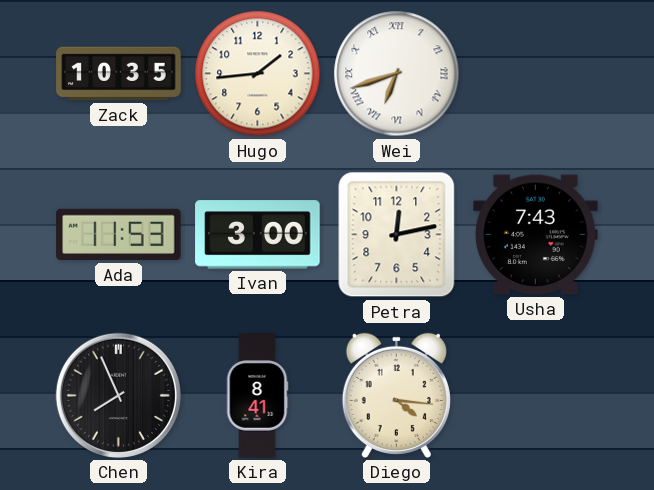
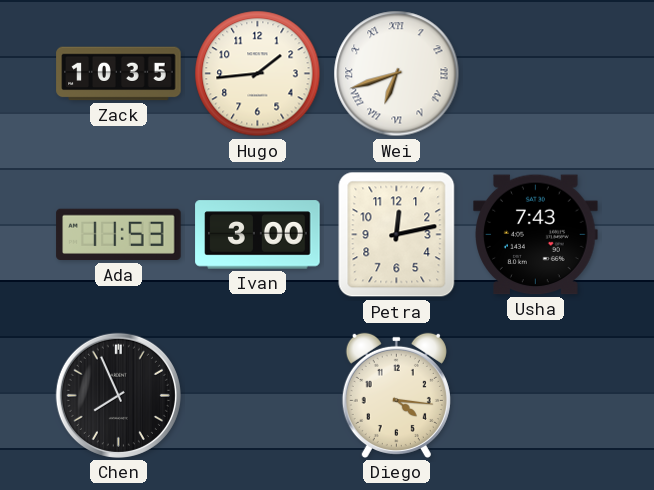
Kira: 8:41 -> none (257, 396)
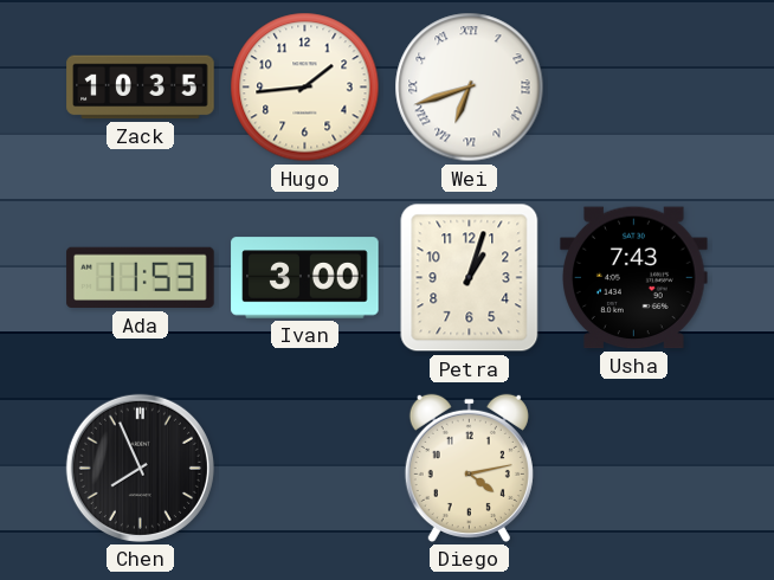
Petra: 12:13 -> 1:03 (470, 278)
Diego: 4:16 -> 4:13 (469, 468)
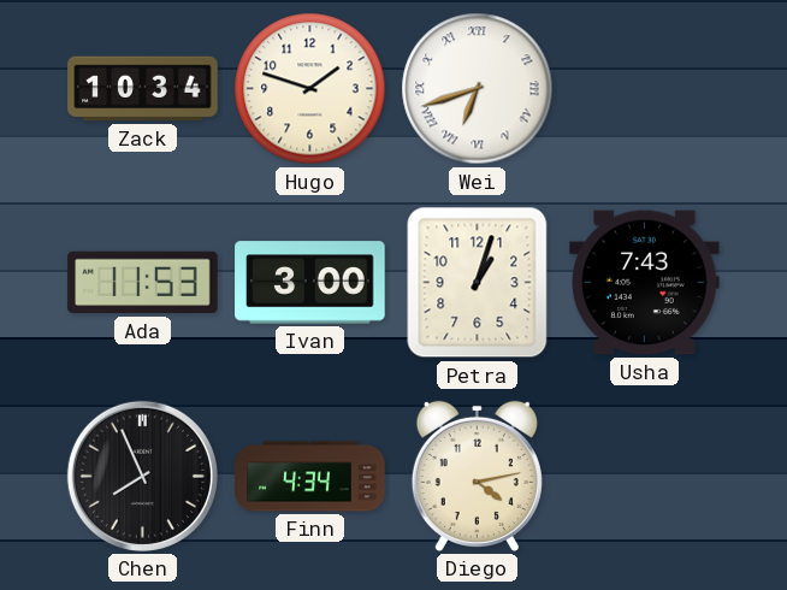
Zack: 10:35 -> 10:34 (143, 89)
Hugo: 1:44 -> 1:48 (310, 89)
Finn: none -> 4:34 (310, 477)
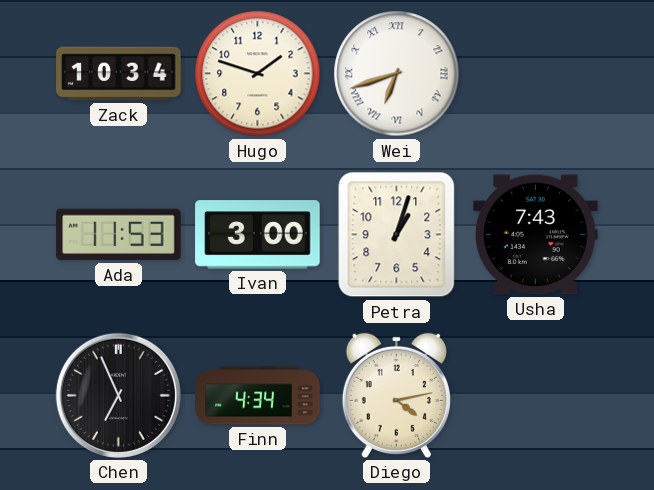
Chen: 7:56 -> 6:56 (118, 395)
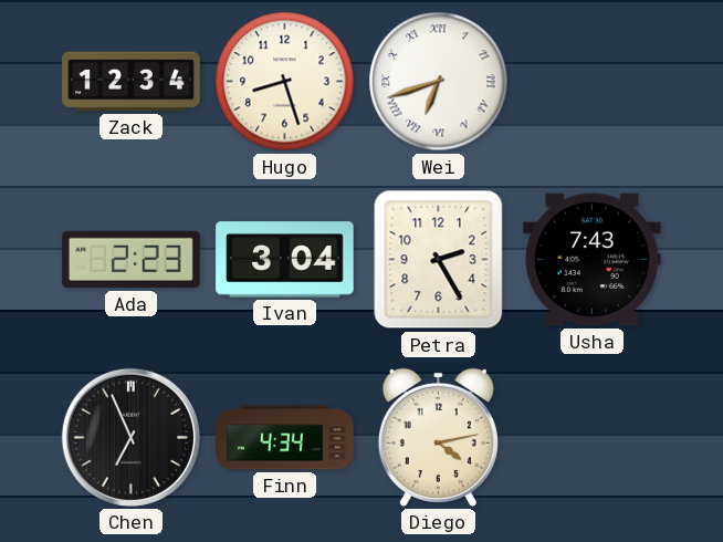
Zack: 10:34 -> 12:34 (132, 82)
Hugo: 1:48 -> 8:27 (285, 82)
Ada: 11:53 -> 2:23 (132, 260)
Ivan: 3:00 -> 3:04 (285, 260)
Petra: 1:03 -> 2:25 (439, 260)
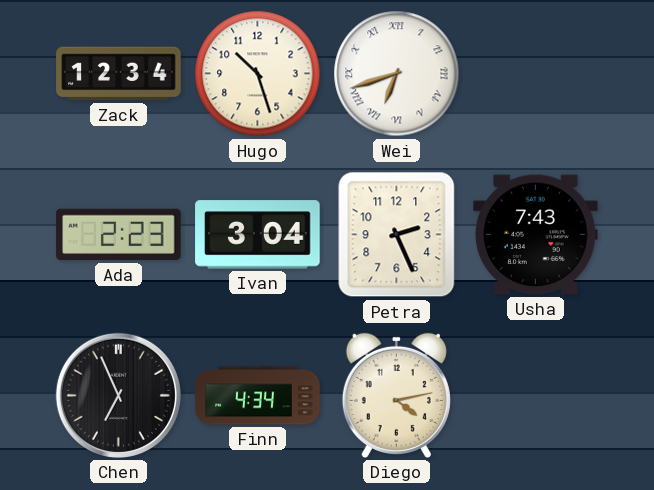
Hugo: 8:27 -> 10:27 (258, 74)
Petra: 2:25 -> 2:26 (397, 235)
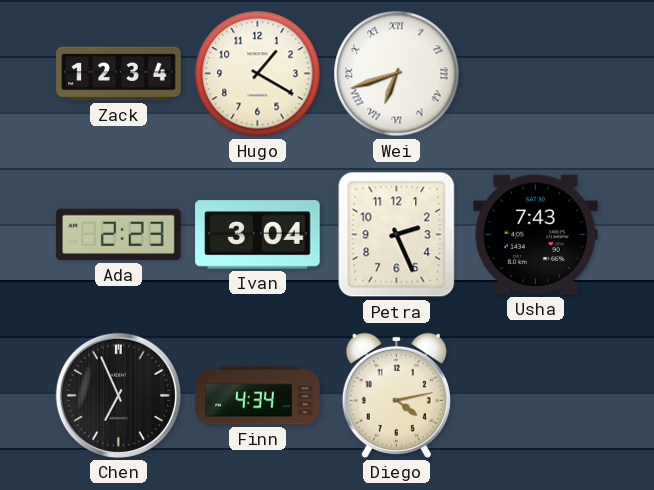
Hugo: 10:27 -> 1:20 (258, 74)
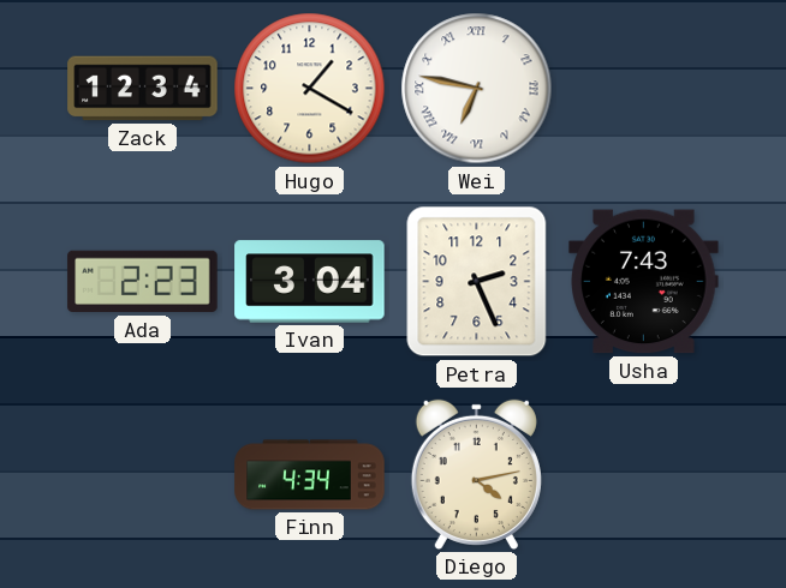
Wei: 6:42 -> 6:47 (477, 89)
Chen: 6:56 -> none (118, 395)
